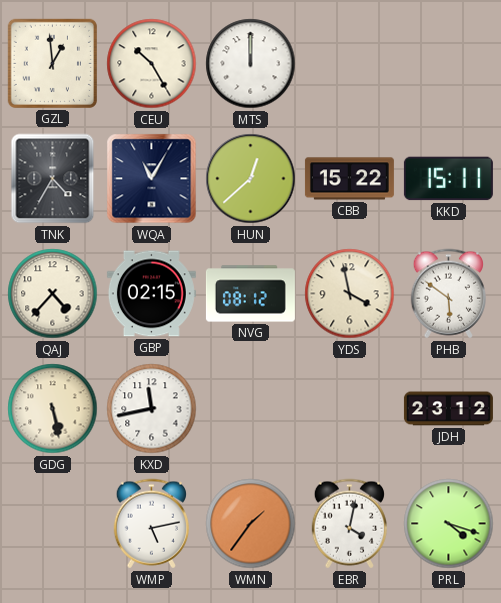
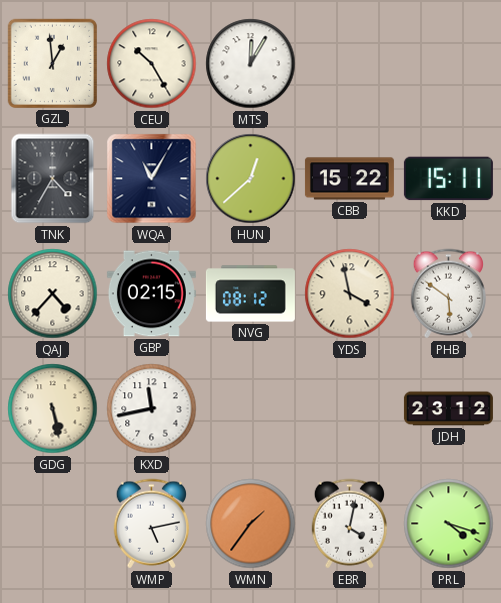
MTS: 12:00 -> 12:05 (251, 64)
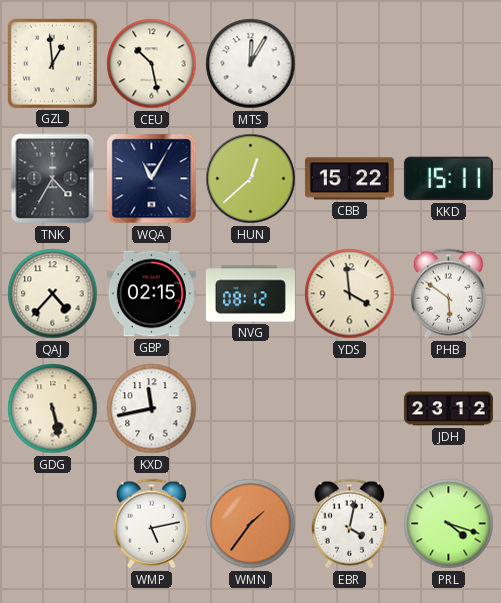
CEU: 10:25 -> 10:28 (152, 64)
YDS: 3:58 -> 3:59 (350, 294)
